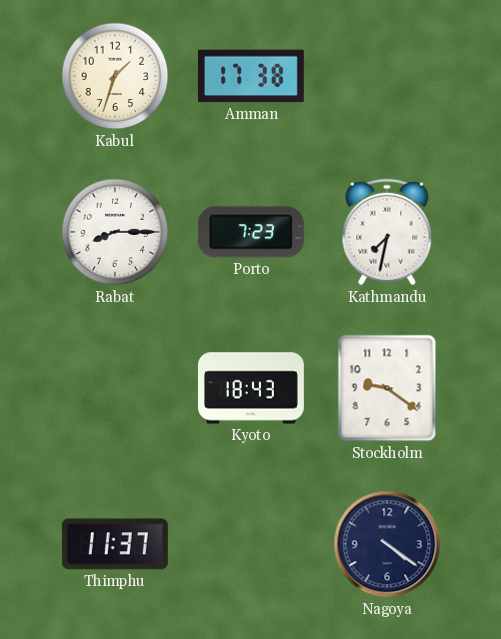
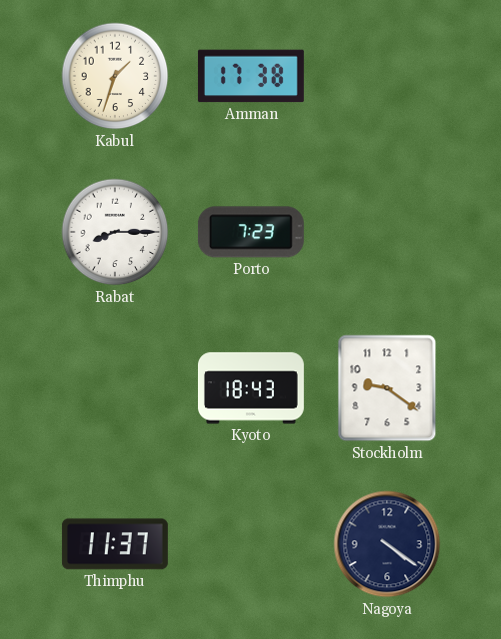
Kathmandu: 7:32 -> none (387, 232)
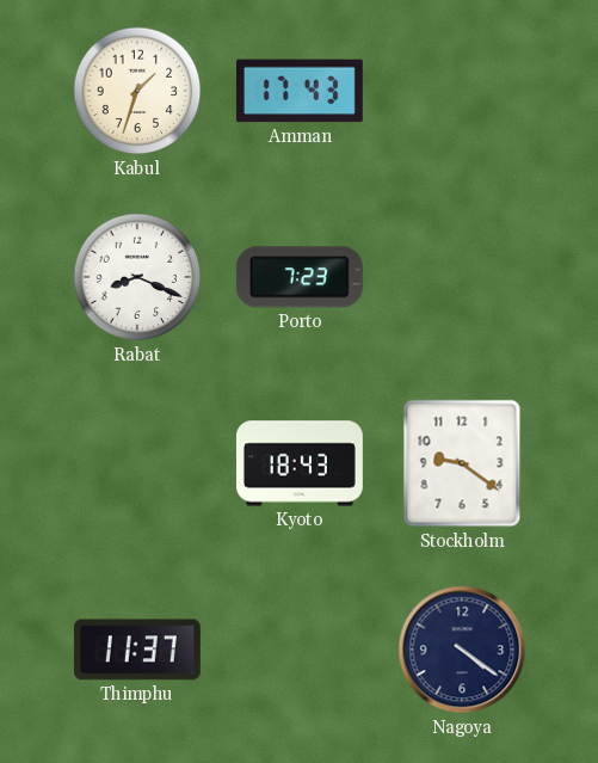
Amman: 17:38 -> 17:43 (300, 91)
Rabat: 8:15 -> 8:19 (137, 277)
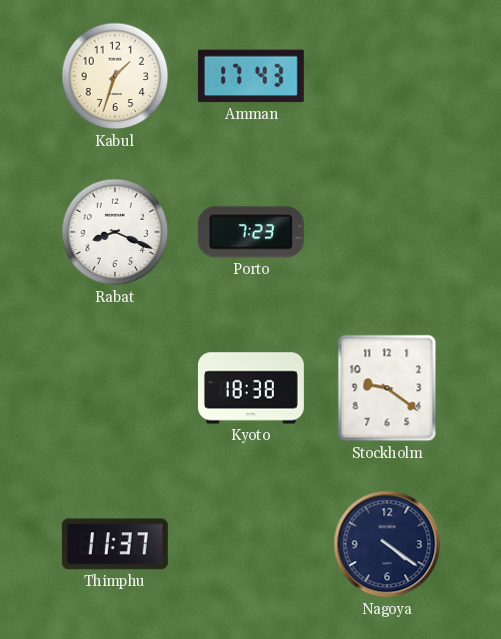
Kyoto: 18:43 -> 18:38 (251, 388)
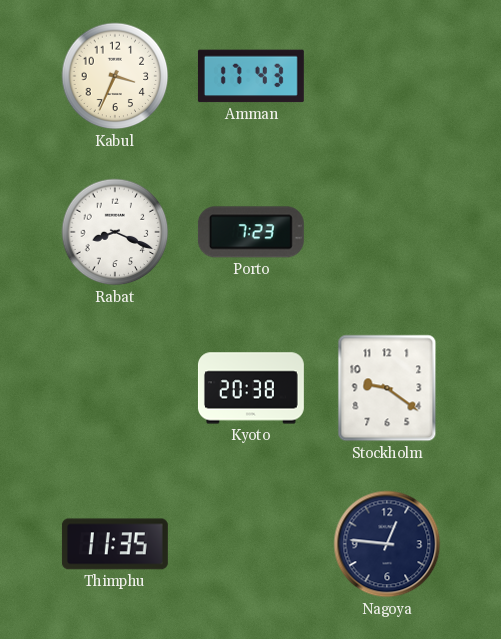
Kabul: 1:33 -> 3:34 (115, 76)
Kyoto: 18:38 -> 20:38 (251, 388)
Thimphu: 11:37 -> 11:35 (115, 544)
Nagoya: 4:21 -> 12:46 (387, 544)
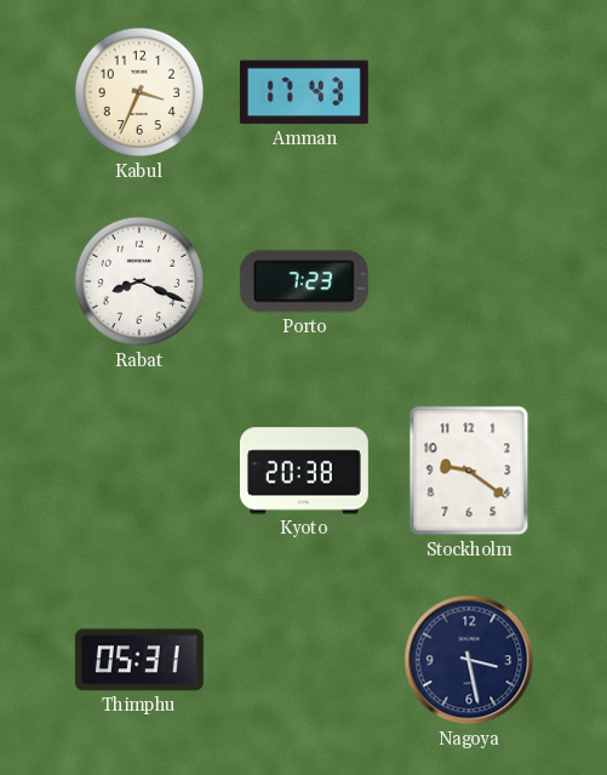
Thimphu: 11:35 -> 05:31 (139, 660)
Nagoya: 12:46 -> 3:28 (469, 660)
